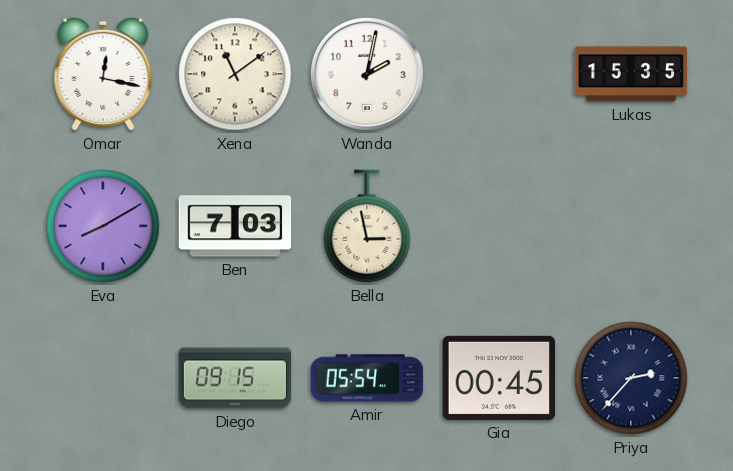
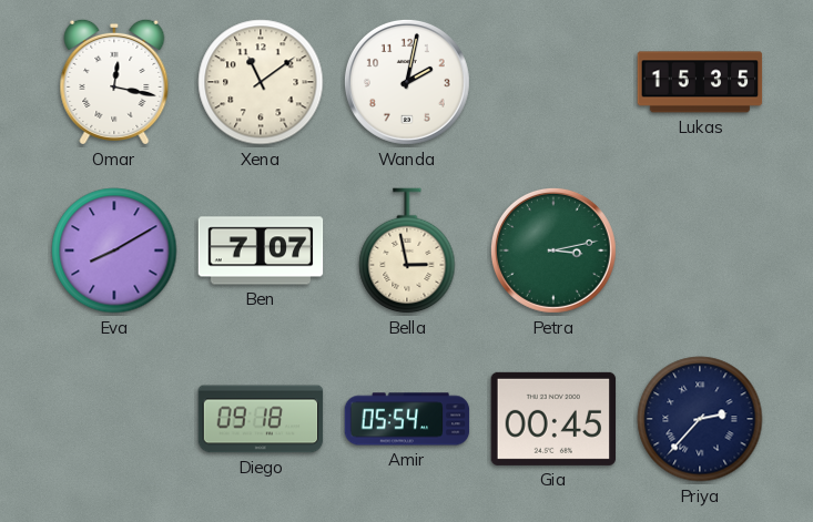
Ben: 7:03 -> 7:07 (261, 250)
Petra: none -> 3:13 (553, 250)
Diego: 09:15 -> 09:18 (261, 419)
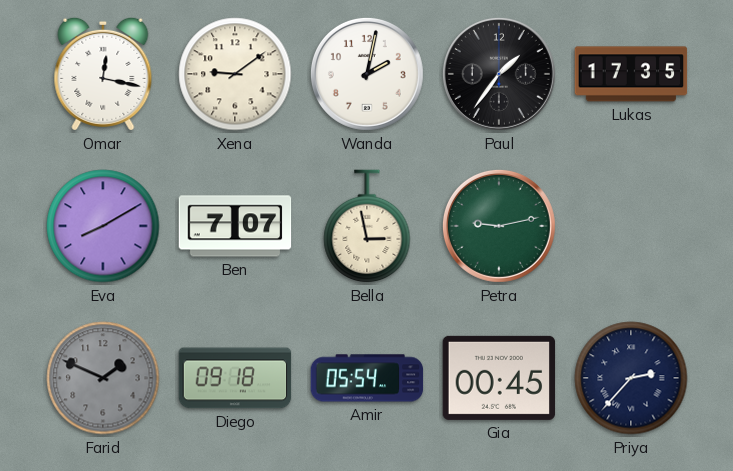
Xena: 11:09 -> 9:09 (235, 74)
Paul: none -> 1:36 (499, 74)
Lukas: 15:35 -> 17:35 (631, 74)
Petra: 3:13 -> 9:13 (499, 226)
Farid: none -> 1:49 (103, 378)
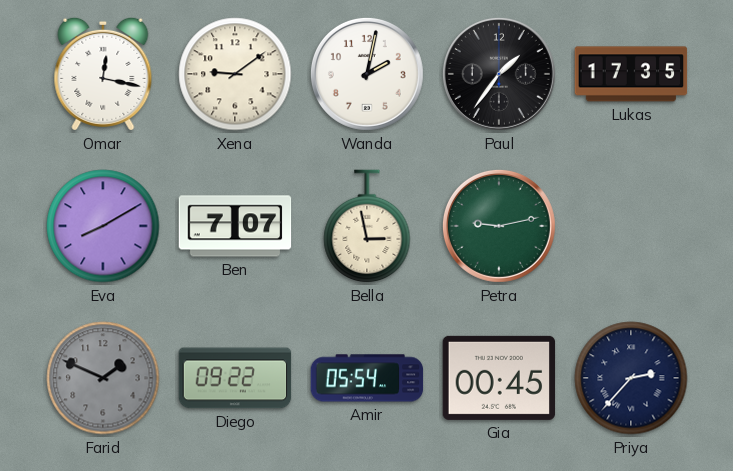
Diego: 09:18 -> 09:22 (235, 378)
